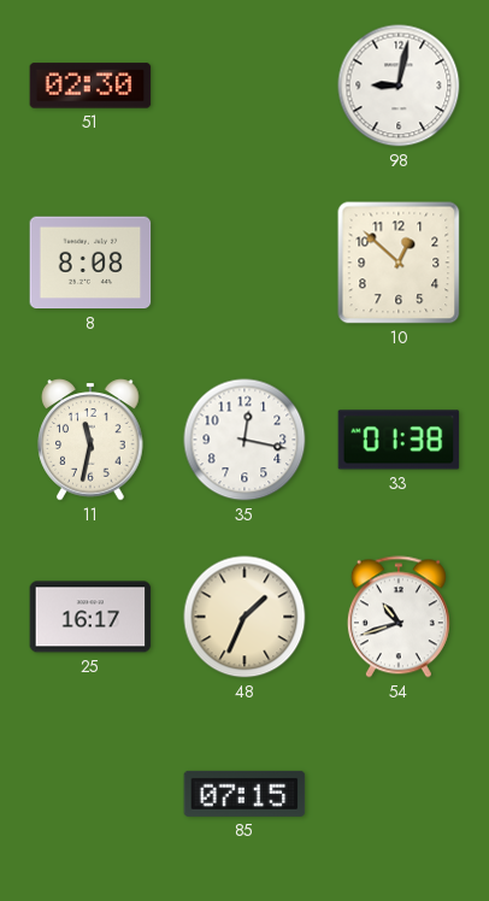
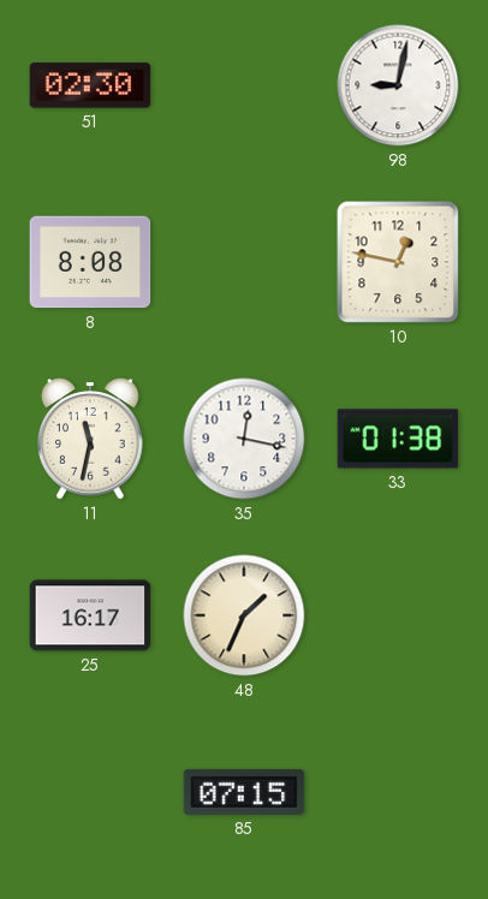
10: 12:52 -> 12:47 (398, 262)
54: 10:42 -> none (399, 617)
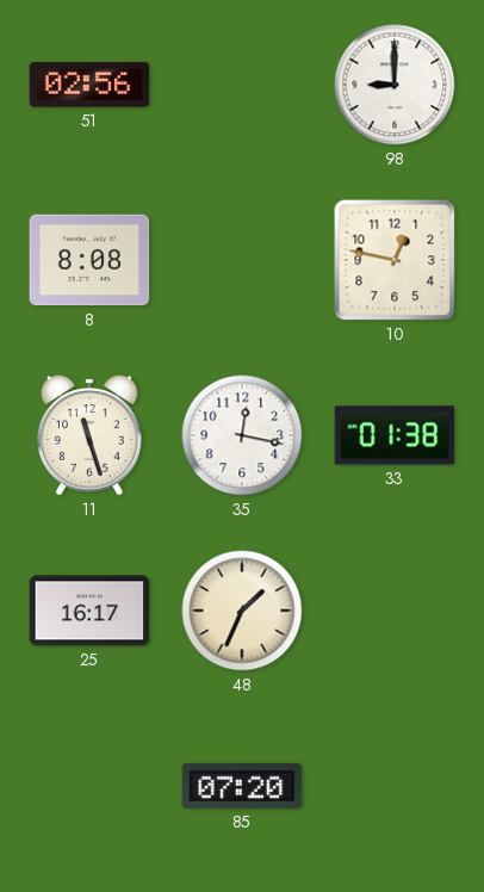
51: 02:30 -> 02:56 (89, 85)
98: 9:02 -> 9:00 (395, 85)
11: 11:32 -> 11:27 (89, 435)
85: 07:15 -> 07:20 (242, 786)
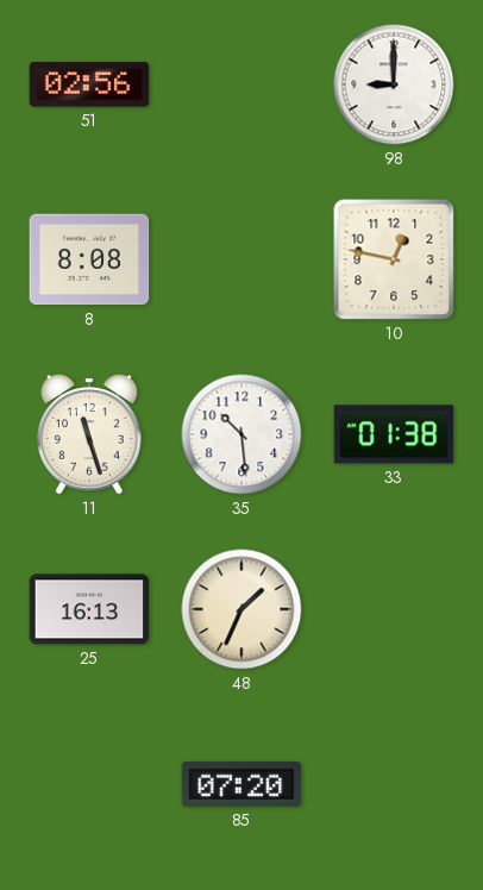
35: 12:17 -> 10:29 (241, 434)
25: 16:17 -> 16:13 (89, 609)
